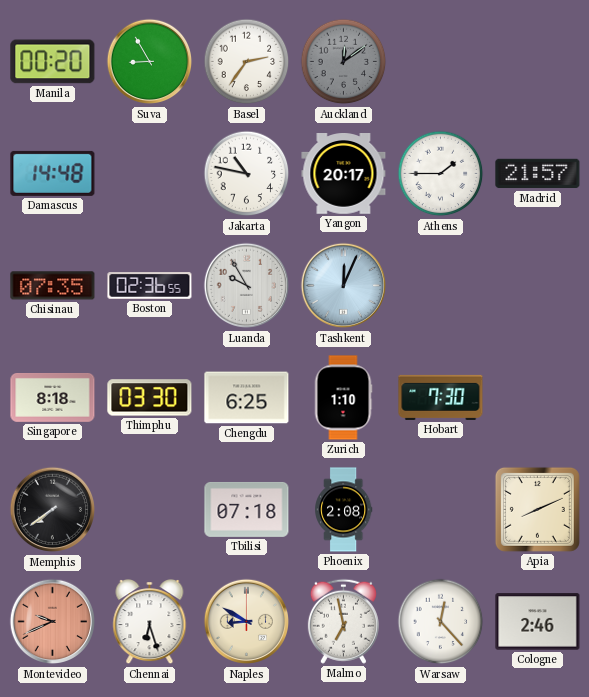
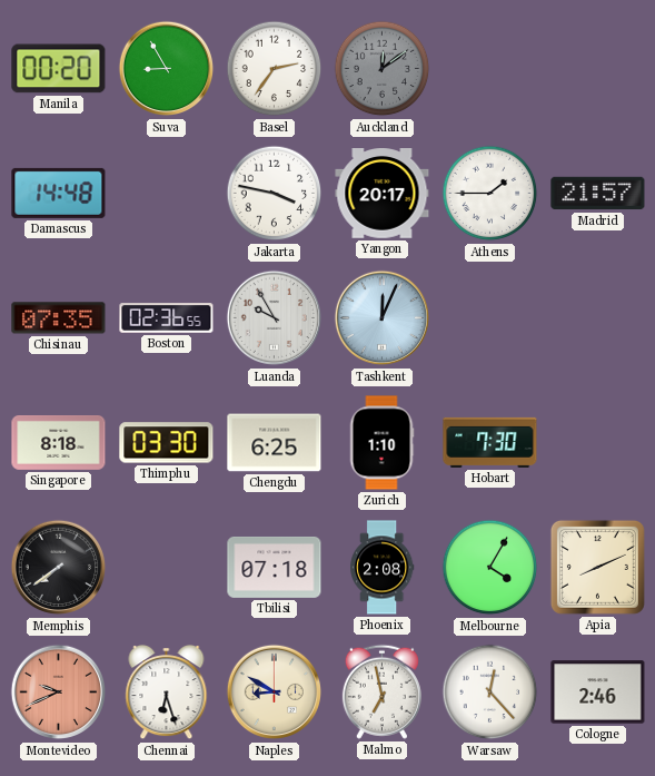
Jakarta: 10:47 -> 3:47 (275, 194)
Melbourne: none -> 4:05 (490, 568)
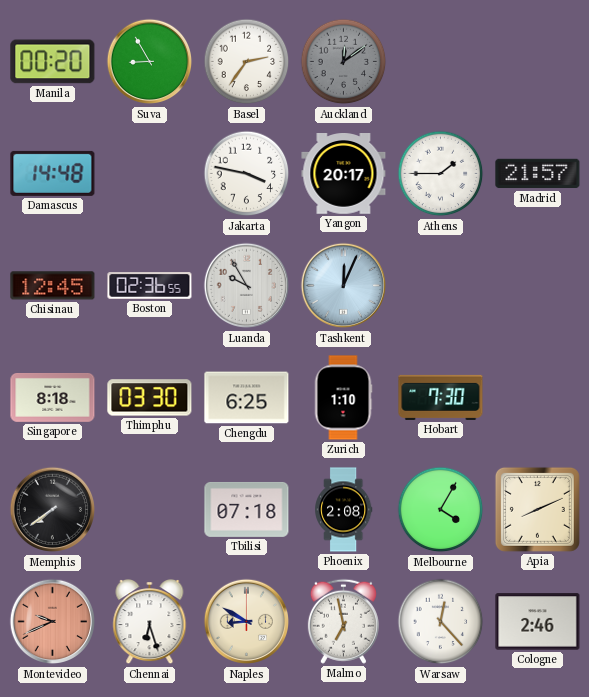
Chisinau: 07:35 -> 12:45 (53, 286)
